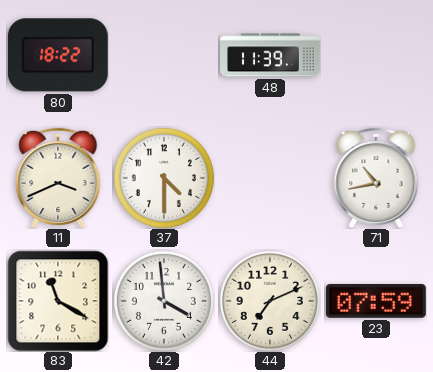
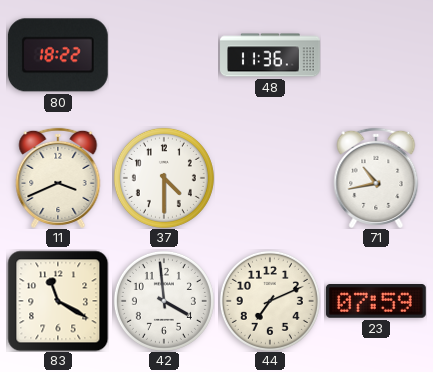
48: 11:39 -> 11:36 (270, 55)
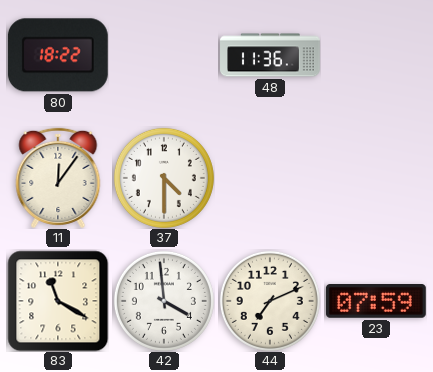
11: 3:41 -> 12:06 (58, 178)
71: 10:43 -> none (376, 178)
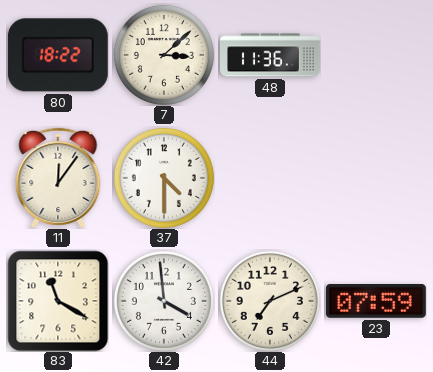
7: none -> 3:08 (164, 55)
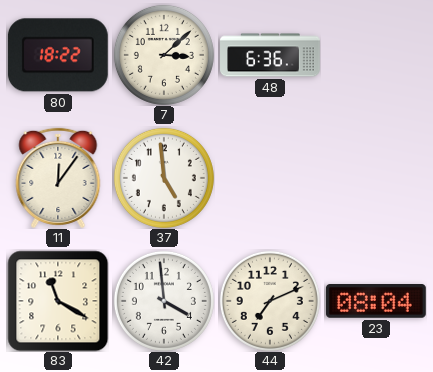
48: 11:36 -> 6:36 (270, 55)
37: 4:30 -> 4:59 (164, 178)
23: 07:59 -> 08:04 (377, 302)
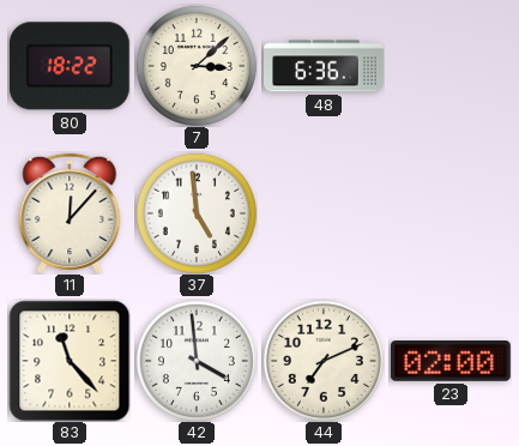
11: 12:06 -> 12:07 (70, 213)
83: 11:20 -> 11:23 (70, 361)
23: 08:04 -> 02:00 (452, 362)
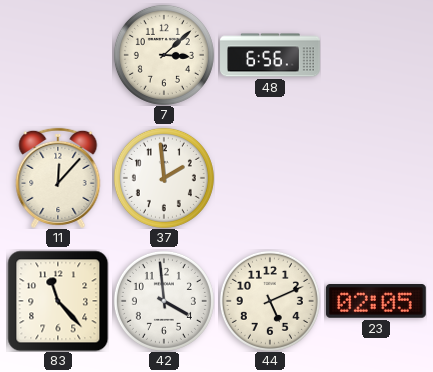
80: 18:22 -> none (70, 66)
48: 6:36 -> 6:56 (270, 55)
37: 4:59 -> 1:59 (164, 178)
44: 7:11 -> 5:11 (270, 301)
23: 02:00 -> 02:05 (377, 302)
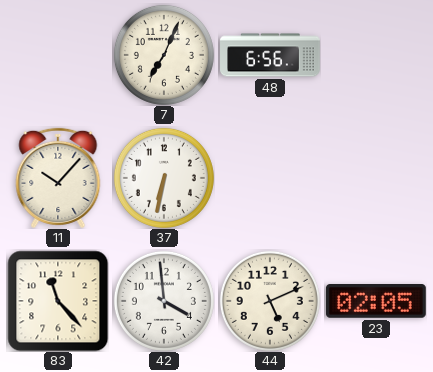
7: 3:08 -> 7:04 (164, 55)
11: 12:07 -> 10:07 (58, 178)
37: 1:59 -> 6:32 (164, 178)
